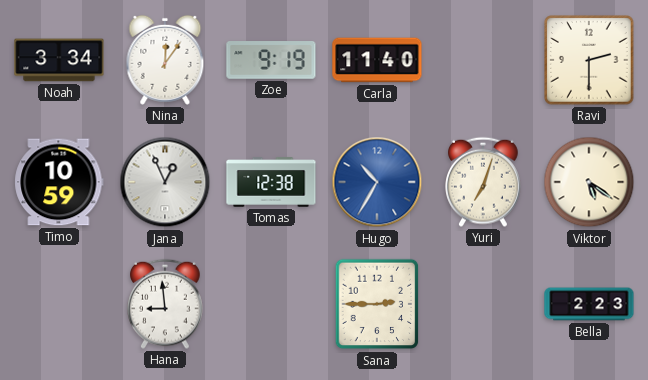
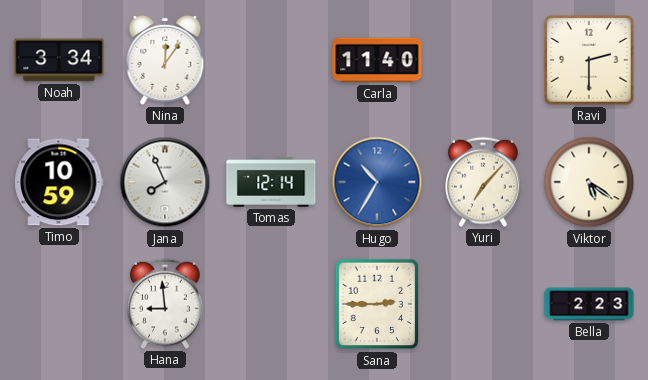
Zoe: 9:19 -> none (271, 60)
Jana: 12:56 -> 7:56 (165, 182)
Tomas: 12:38 -> 12:14 (271, 182)
Yuri: 7:03 -> 7:07 (484, 182)
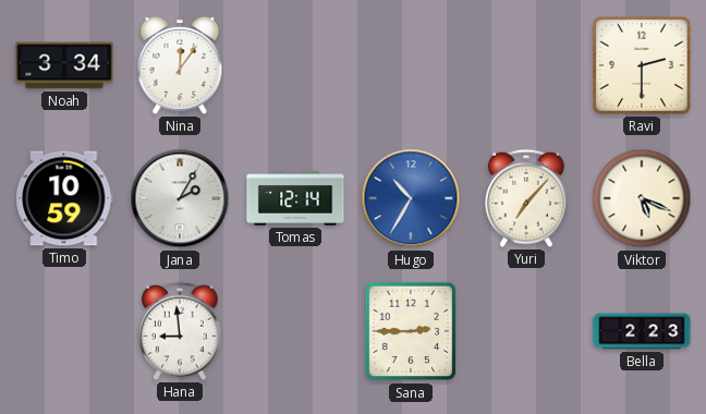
Carla: 11:40 -> none (377, 60)
Jana: 7:56 -> 2:05 (180, 198)
Viktor: 5:21 -> 5:19 (642, 198)
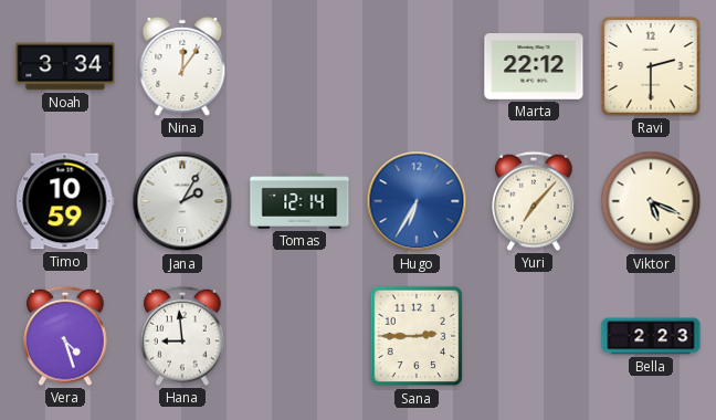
Marta: none -> 22:12 (534, 66)
Hugo: 10:35 -> 6:35 (417, 201)
Vera: none -> 4:27 (66, 336)
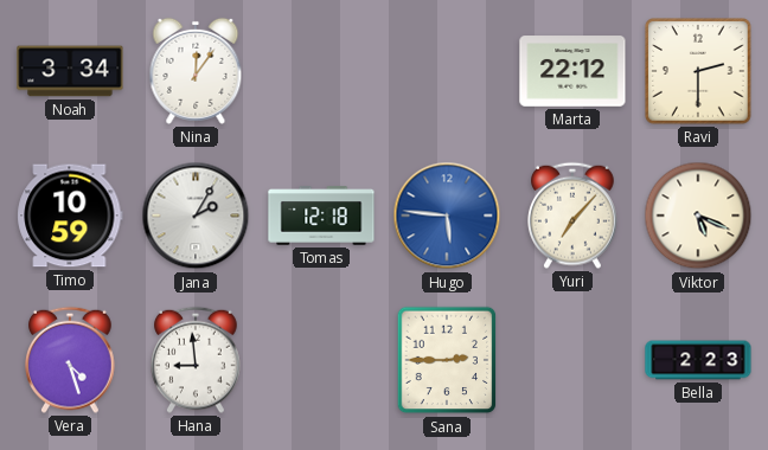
Tomas: 12:14 -> 12:18 (321, 216)
Hugo: 6:35 -> 5:46 (447, 216)
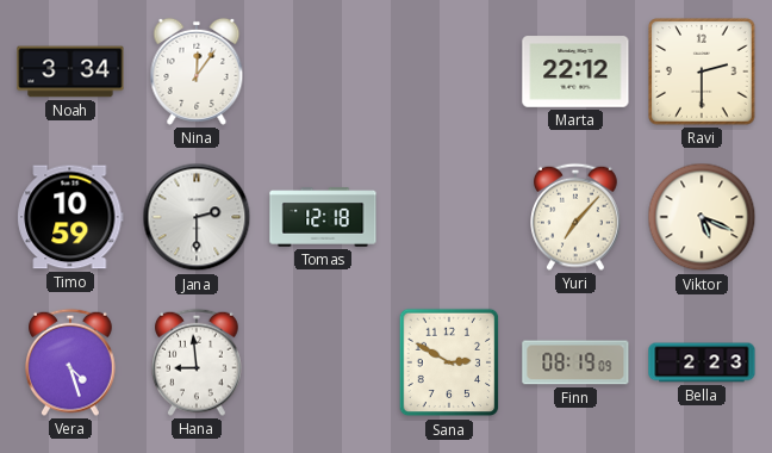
Jana: 2:05 -> 2:30 (197, 217)
Hugo: 5:46 -> none (447, 216)
Sana: 2:45 -> 2:50 (449, 362)
Finn: none -> 08:19 (575, 362)
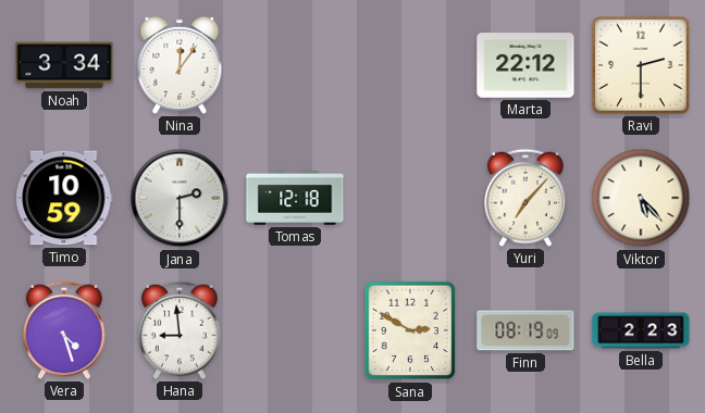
Viktor: 5:19 -> 5:23 (641, 198)
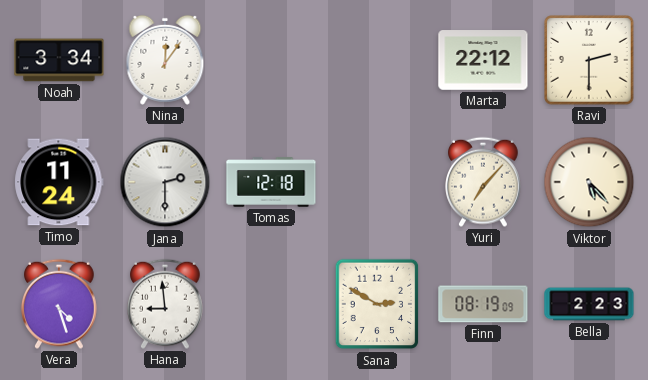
Timo: 10:59 -> 11:24 (59, 182)
